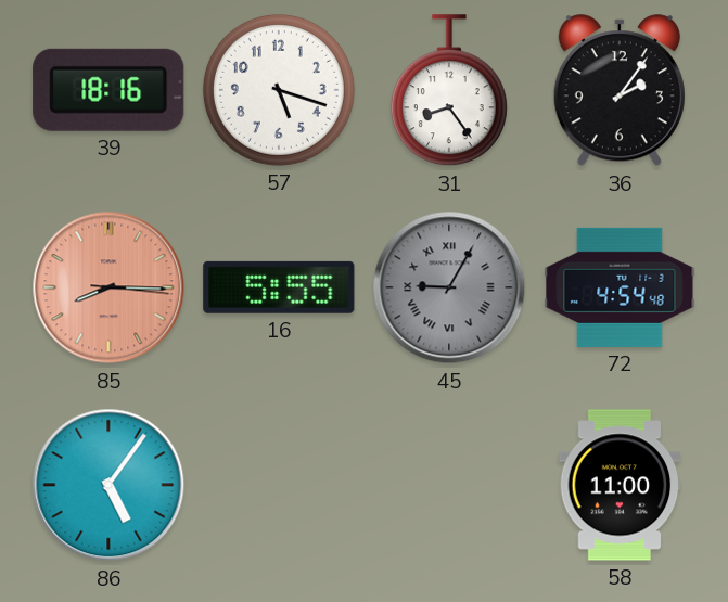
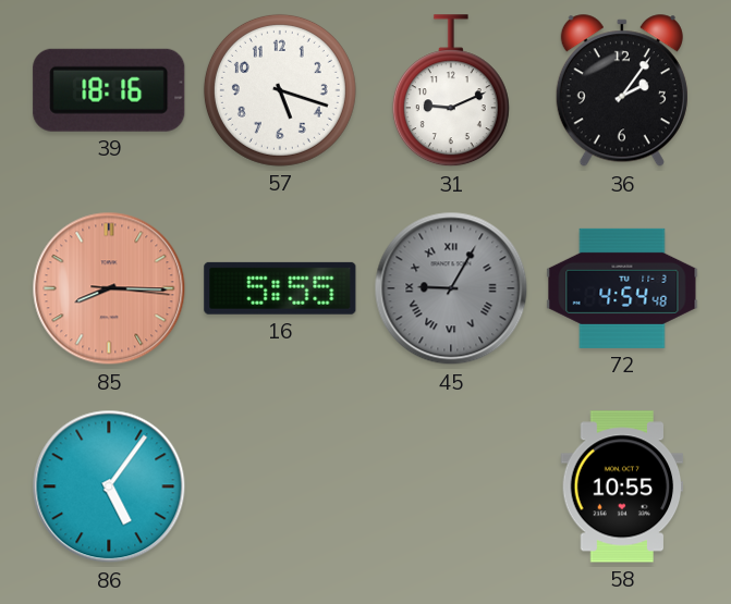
31: 8:24 -> 9:11 (451, 91)
58: 11:00 -> 10:55 (622, 486)
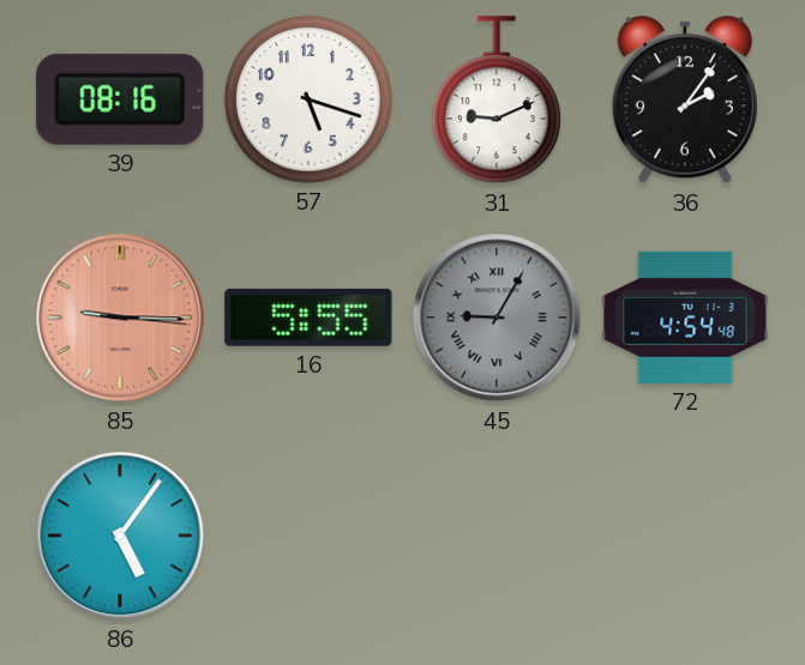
39: 18:16 -> 08:16 (120, 99)
85: 8:15 -> 9:15 (120, 318)
58: 10:55 -> none (622, 486)
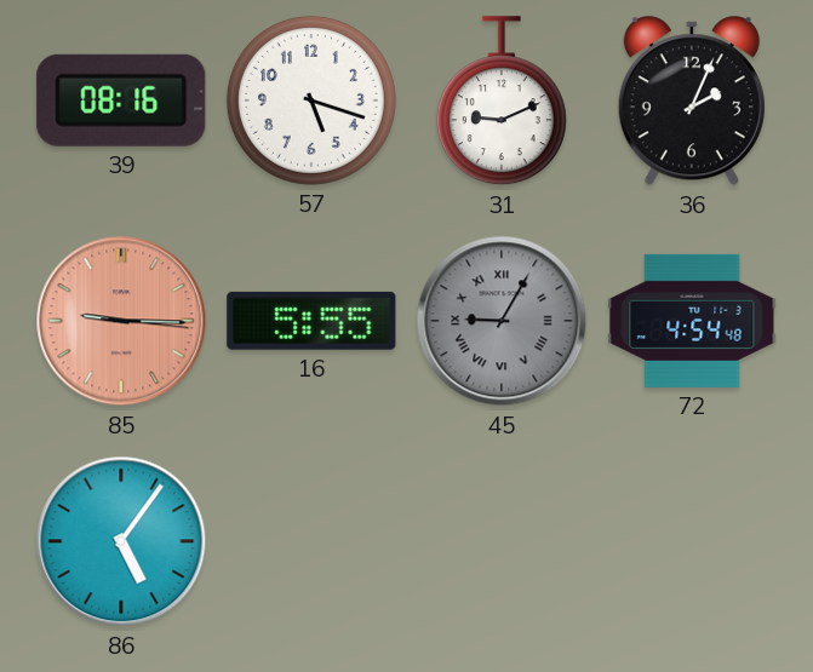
36: 2:06 -> 2:04 (692, 102)
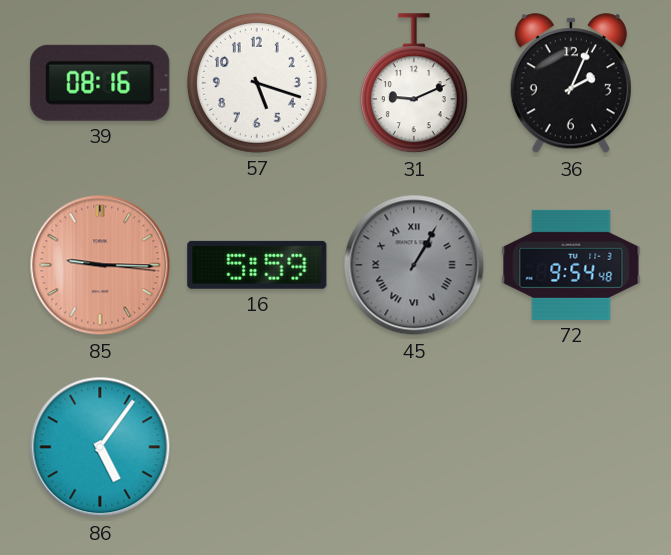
16: 5:55 -> 5:59 (257, 265)
45: 9:05 -> 1:05 (414, 265)
72: 4:54 -> 9:54 (571, 265)
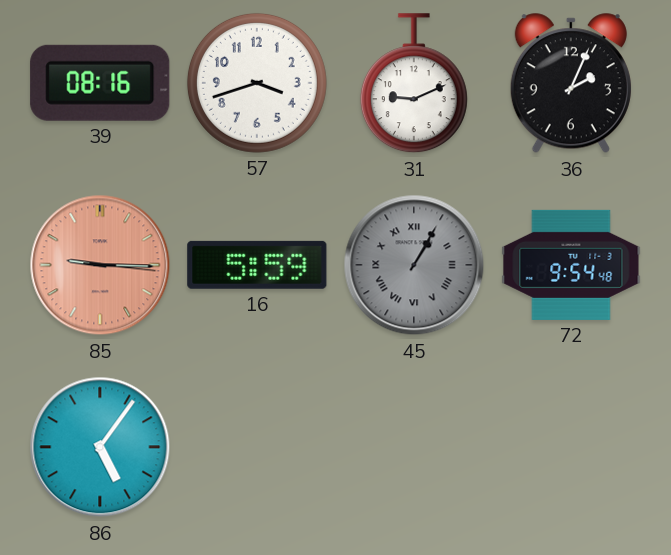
57: 5:18 -> 3:42 (257, 83)
